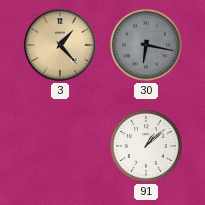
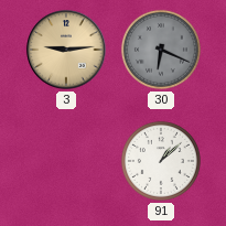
3: 1:23 -> 9:14 (66, 50)
30: 6:17 -> 6:19 (161, 50)
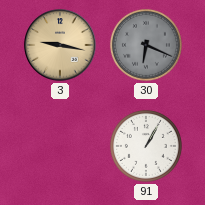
3: 9:14 -> 9:17 (60, 45)
91: 1:08 -> 1:05 (146, 146)
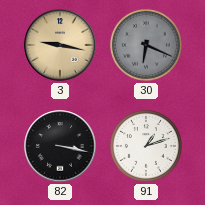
82: none -> 3:17 (60, 146)
91: 1:05 -> 1:12 (146, 146)
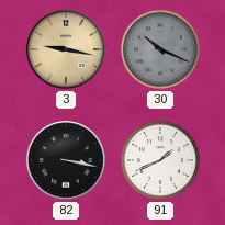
30: 6:19 -> 10:19 (160, 49)
91: 1:12 -> 1:41 (160, 160)
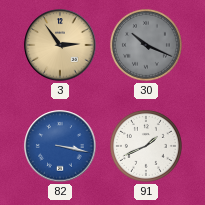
3: 9:17 -> 2:54 (60, 45)
82 dial: black -> blue (60, 146)
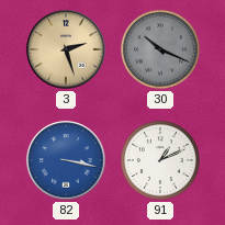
3: 2:54 -> 2:27 (66, 49)
91: 1:41 -> 1:11 (160, 160)
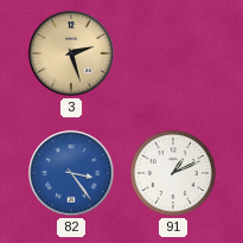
30: 10:19 -> none (160, 49)
82: 3:17 -> 3:24 (71, 173)
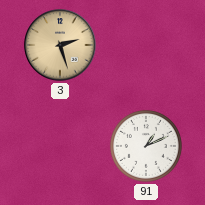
82: 3:24 -> none (71, 173)
